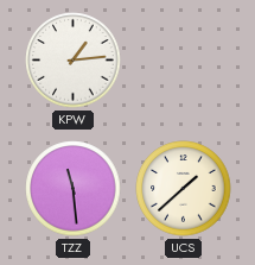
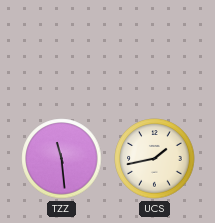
KPW: 1:14 -> none (74, 61)
UCS: 1:38 -> 1:43 (155, 159)
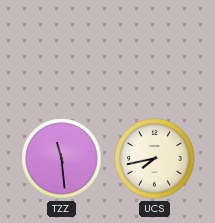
UCS: 1:43 -> 7:43 (155, 159)
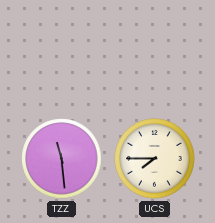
UCS: 7:43 -> 7:45 (155, 159)
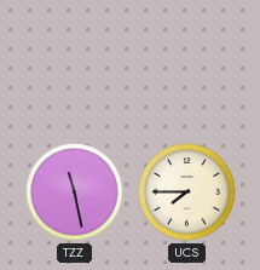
TZZ: 11:29 -> 11:28 (75, 193)
